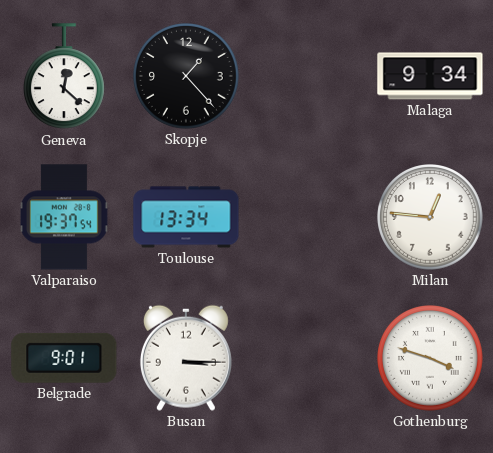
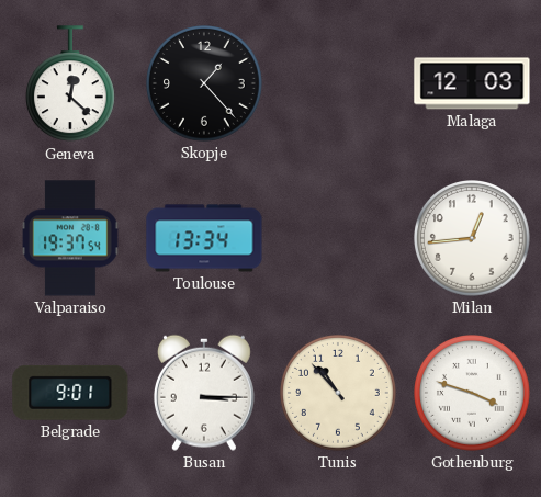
Malaga: 9:34 -> 12:03 (472, 83)
Milan: 12:46 -> 12:44 (473, 239)
Tunis: none -> 10:53 (339, 394)
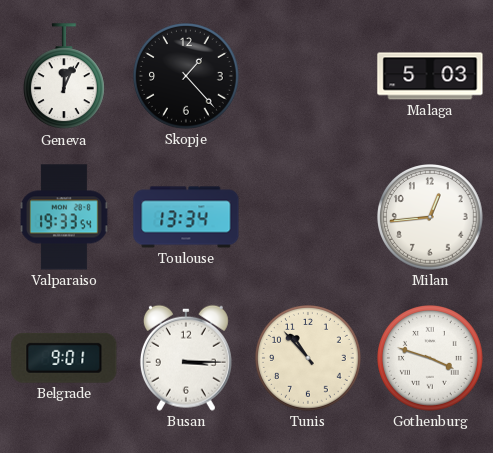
Geneva: 12:22 -> 12:04 (64, 77)
Malaga: 12:03 -> 5:03 (430, 76)
Valparaiso: 19:37 -> 19:33 (64, 217)
